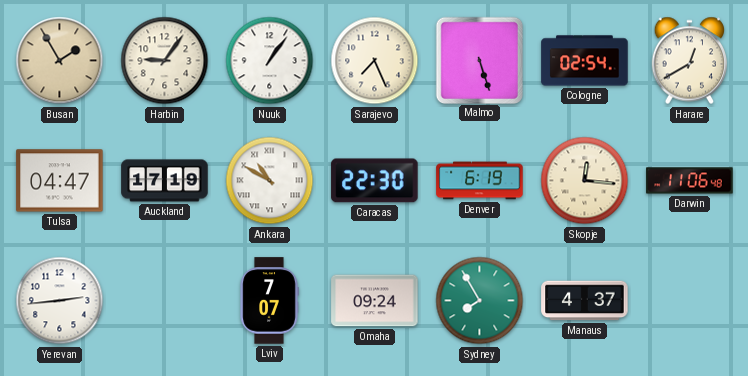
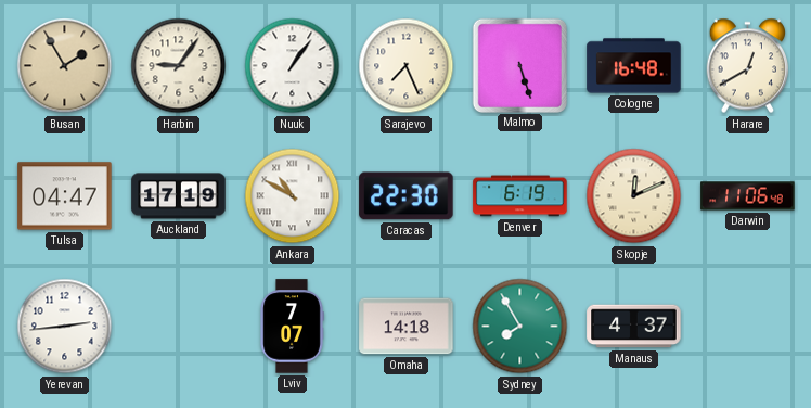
Cologne: 02:54 -> 16:48 (634, 66)
Skopje: 12:16 -> 12:11 (634, 196)
Omaha: 09:24 -> 14:18 (407, 327)
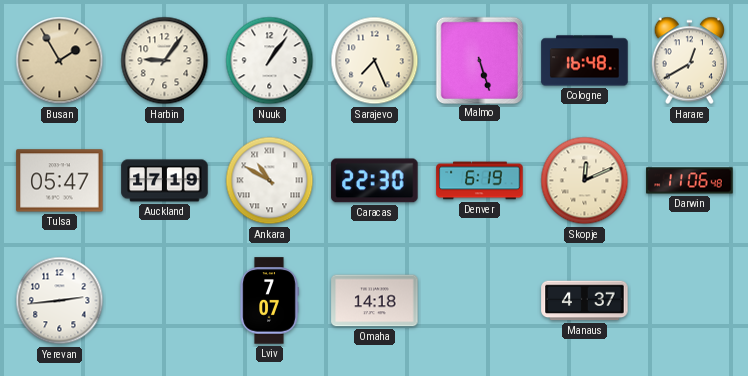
Tulsa: 04:47 -> 05:47 (60, 181)
Sydney: 7:55 -> none (520, 327)
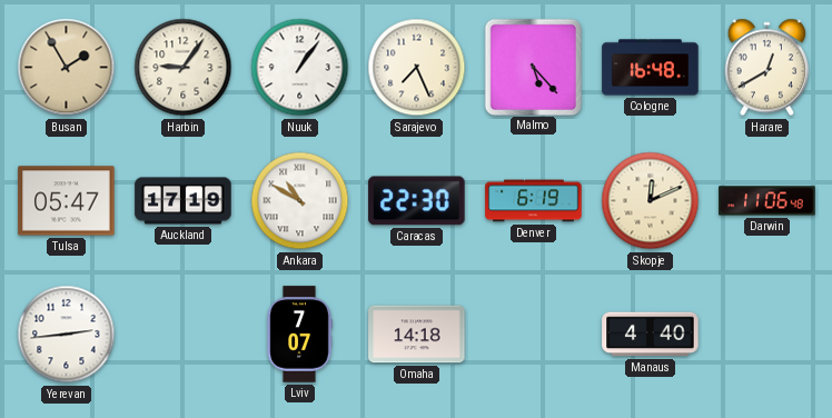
Malmo: 5:27 -> 5:23 (533, 67)
Manaus: 4:37 -> 4:40 (651, 335)
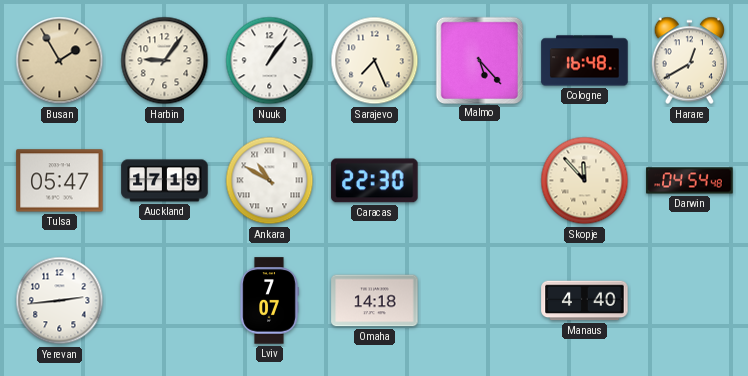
Denver: 6:19 -> none (534, 201)
Skopje: 12:11 -> 11:53 (585, 181)
Darwin: 11:06 -> 04:54 (690, 181)
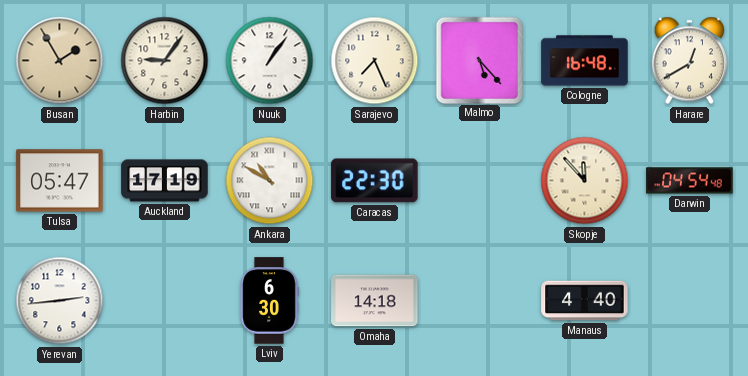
Lviv: 7:07 -> 6:30 (269, 301)
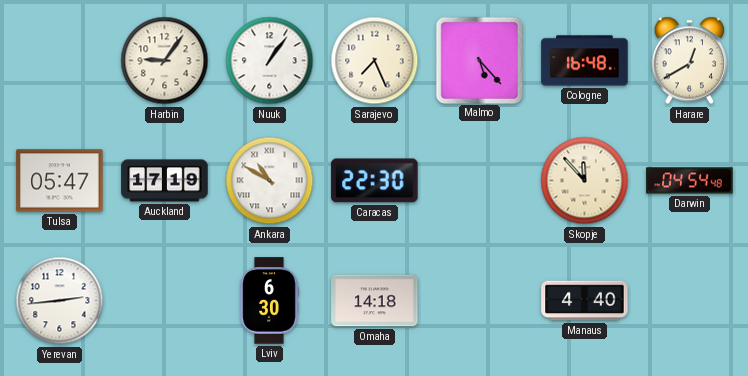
Busan: 1:55 -> none (60, 61)
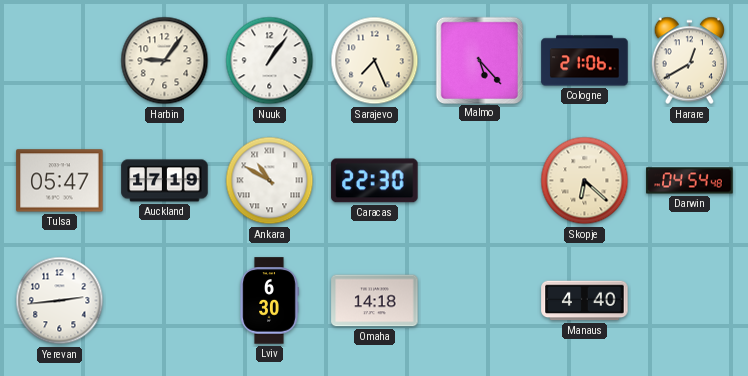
Cologne: 16:48 -> 21:06 (585, 61)
Skopje: 11:53 -> 6:22 (585, 181)
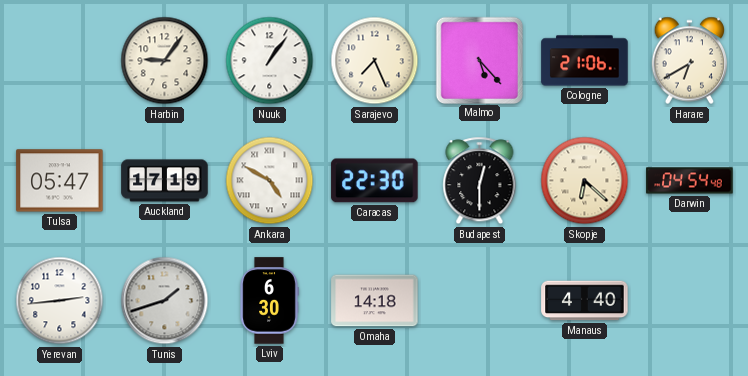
Harare: 12:40 -> 6:40 (690, 61)
Ankara: 10:50 -> 4:50 (270, 181)
Budapest: none -> 12:30 (480, 181)
Tunis: none -> 1:42 (165, 301)
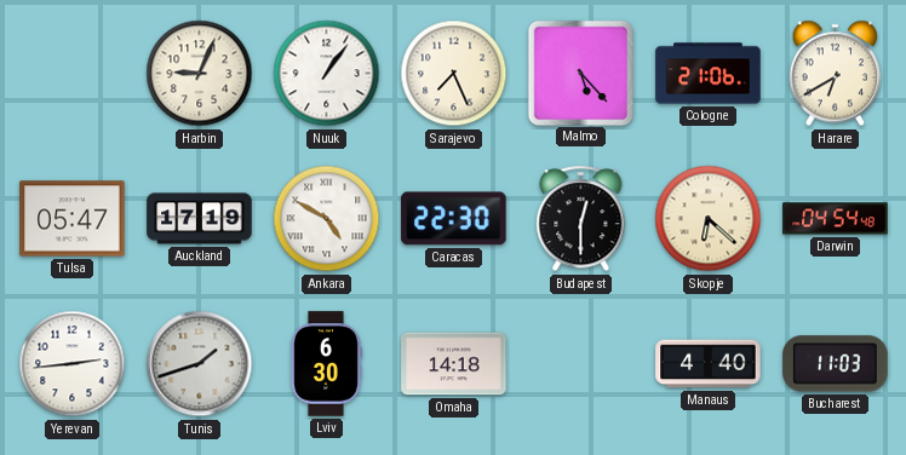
Harbin: 9:06 -> 9:04 (200, 74)
Bucharest: none -> 11:03 (836, 364)
